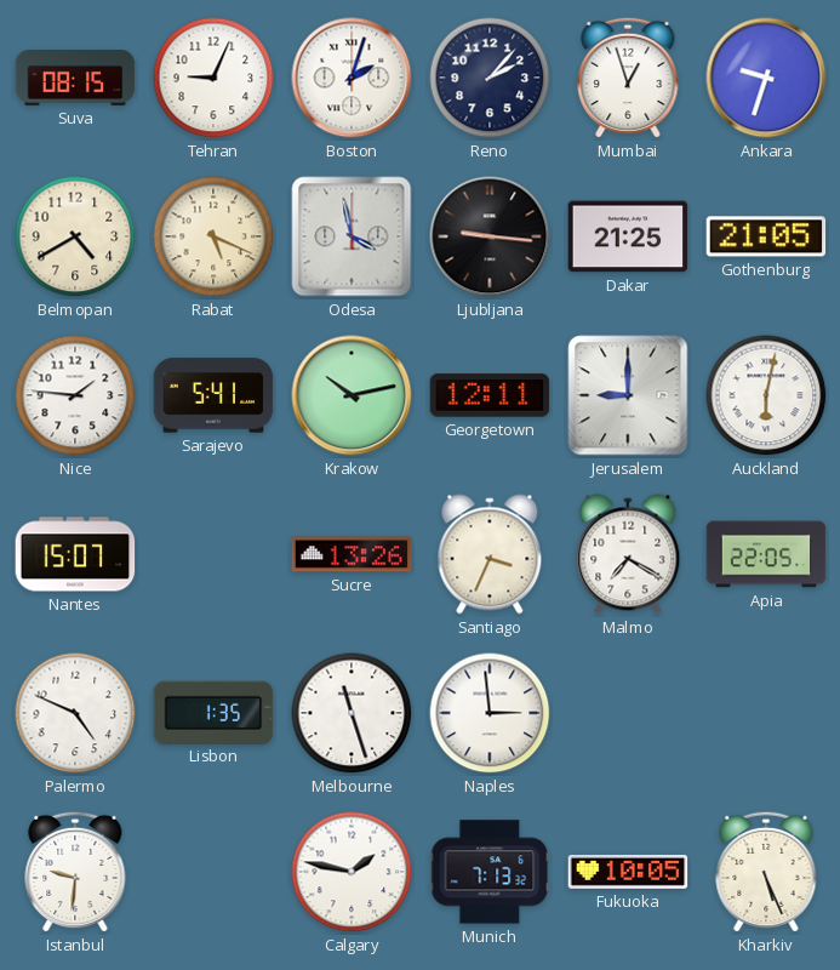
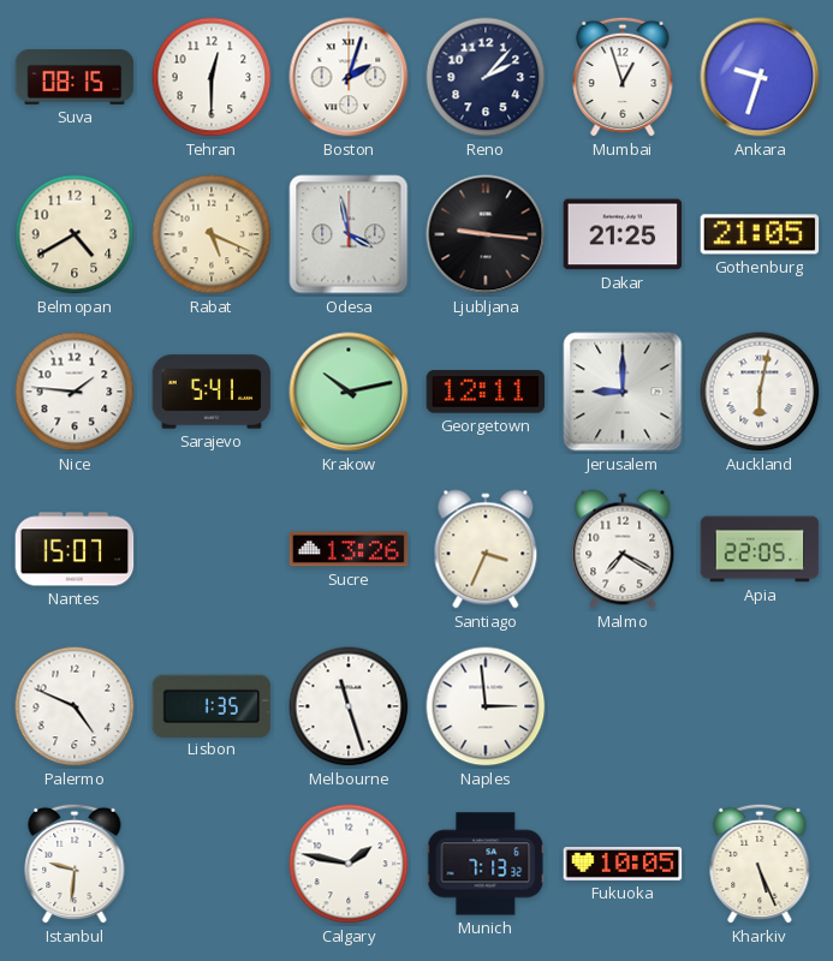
Tehran: 9:04 -> 12:30 (212, 77)
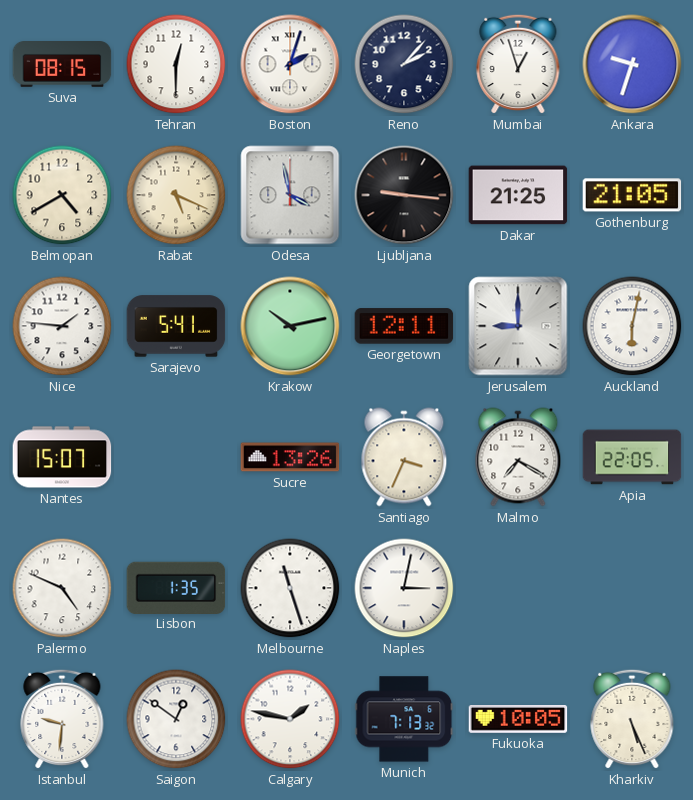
Naples: 2:59 -> 3:02 (404, 588)
Saigon: none -> 12:51 (176, 719)
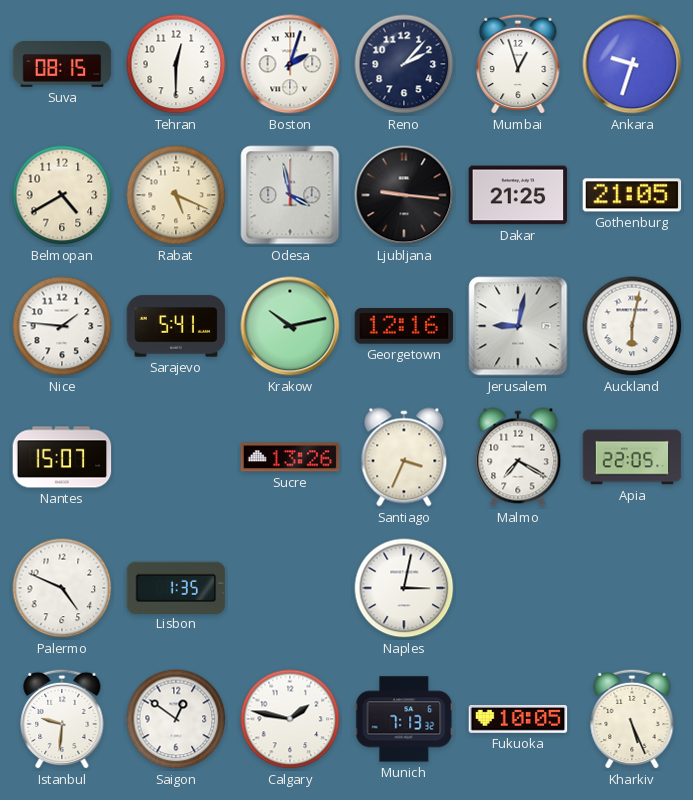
Georgetown: 12:11 -> 12:16 (404, 326)
Jerusalem: 9:00 -> 9:02 (518, 326)
Melbourne: 11:27 -> none (290, 588)
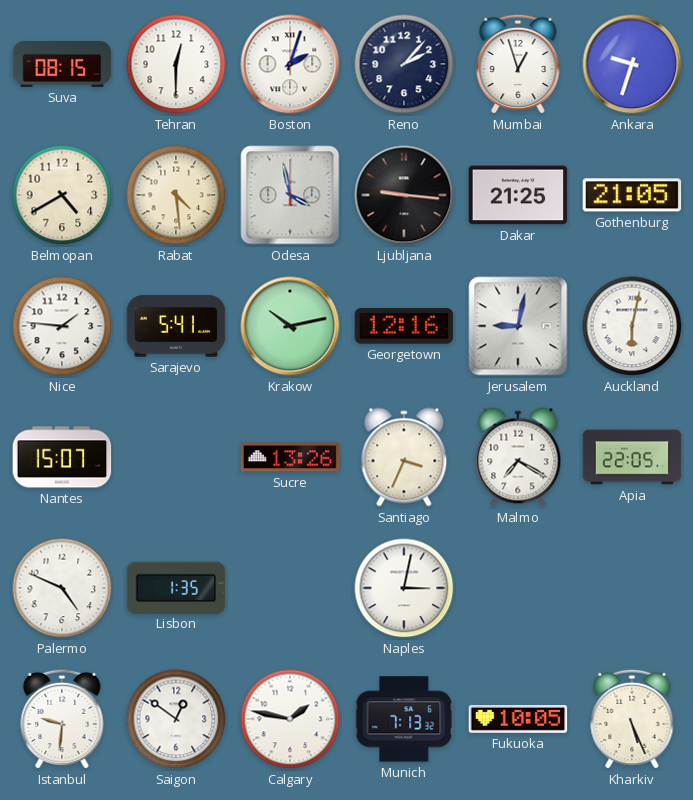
Rabat: 5:19 -> 4:29 (176, 195)
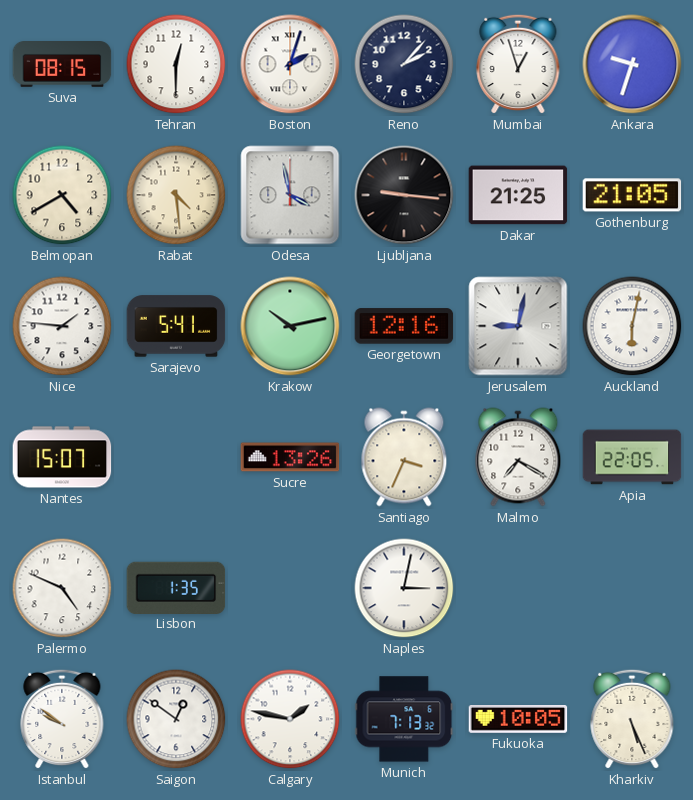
Istanbul: 9:31 -> 9:51 (62, 719)
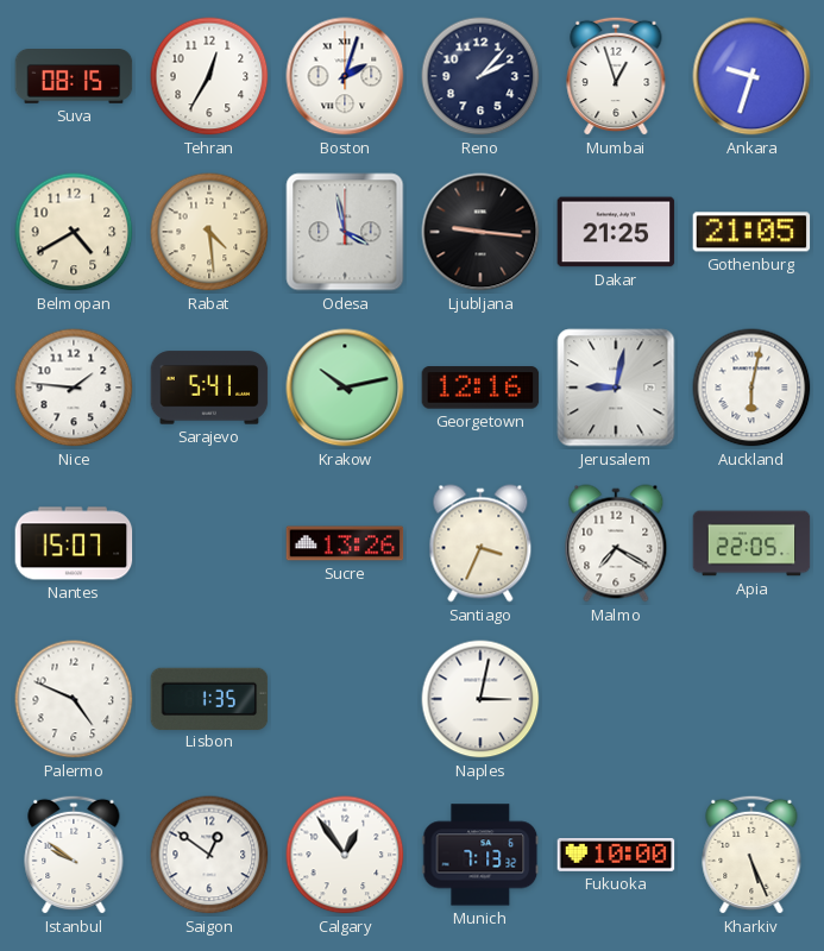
Tehran: 12:30 -> 12:35 (209, 76)
Calgary: 1:47 -> 12:54 (345, 855)
Fukuoka: 10:05 -> 10:00 (616, 856)
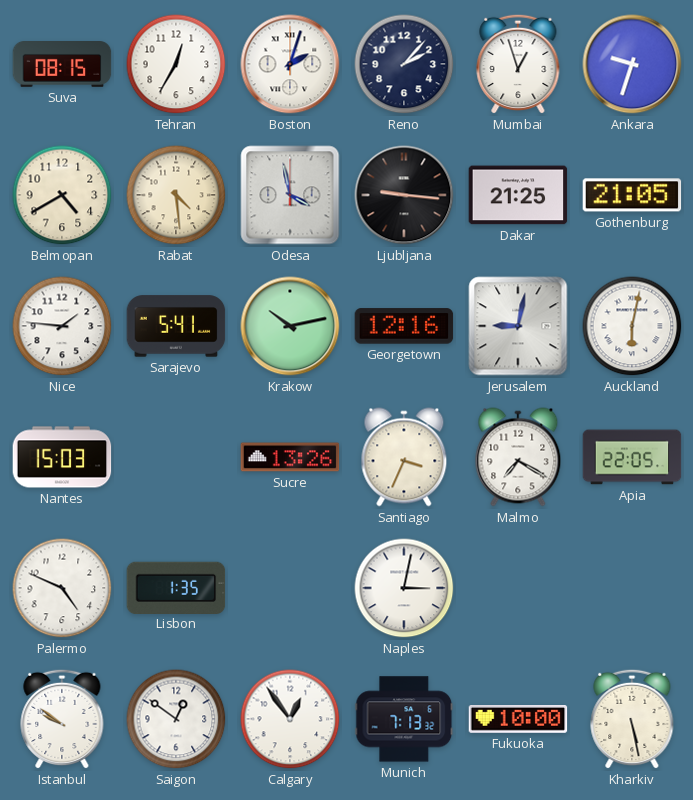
Nantes: 15:07 -> 15:03 (62, 457)
Kharkiv: 5:26 -> 5:28 (632, 719)
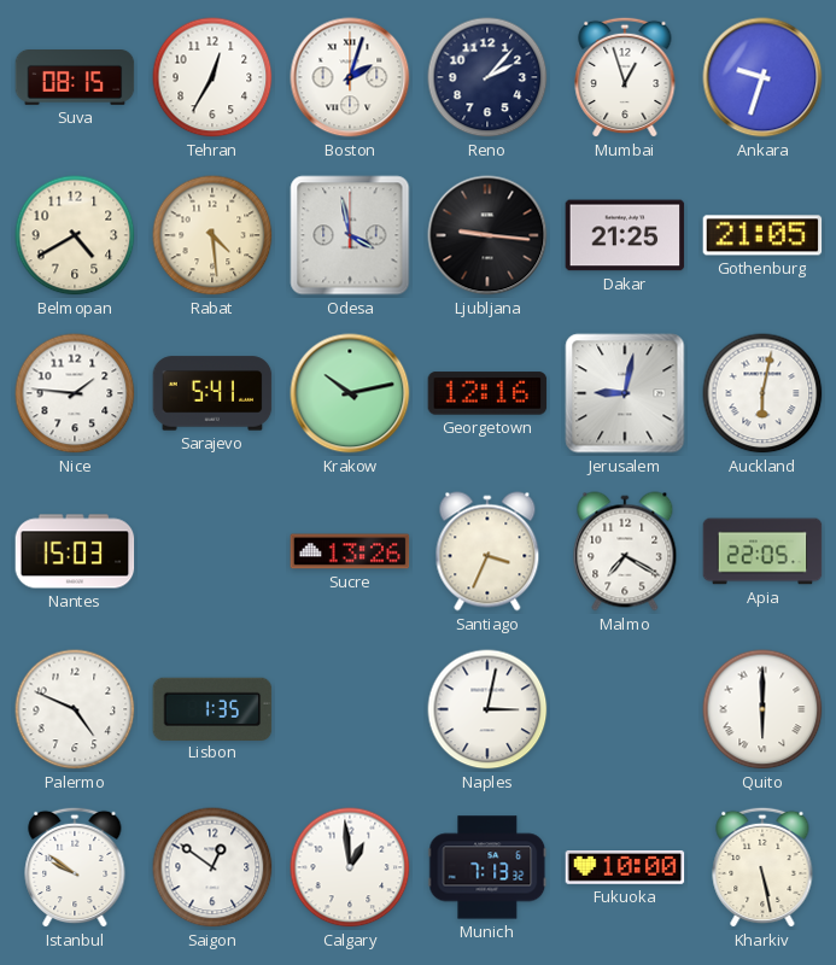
Quito: none -> 6:00 (762, 709)
Calgary: 12:54 -> 12:59 (350, 867)
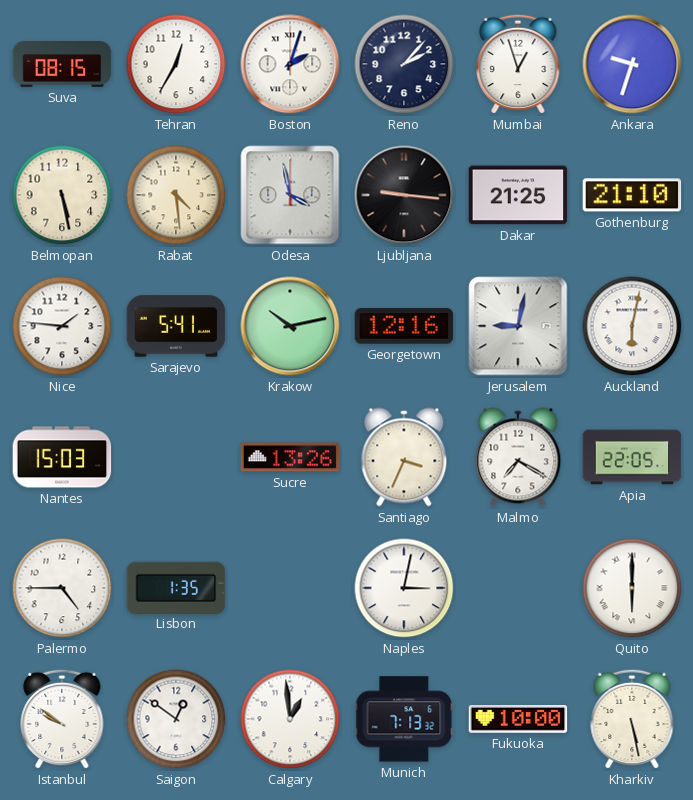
Belmopan: 4:40 -> 5:28 (62, 195)
Gothenburg: 21:05 -> 21:10 (632, 195)
Palermo: 4:49 -> 4:45 (62, 588)
